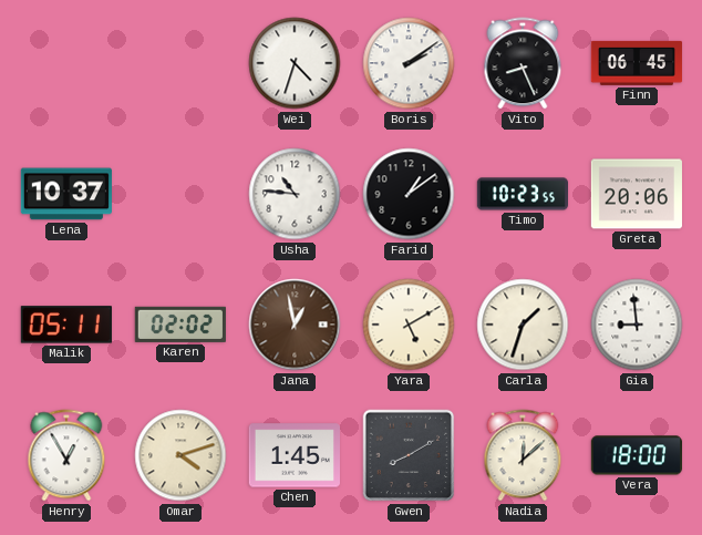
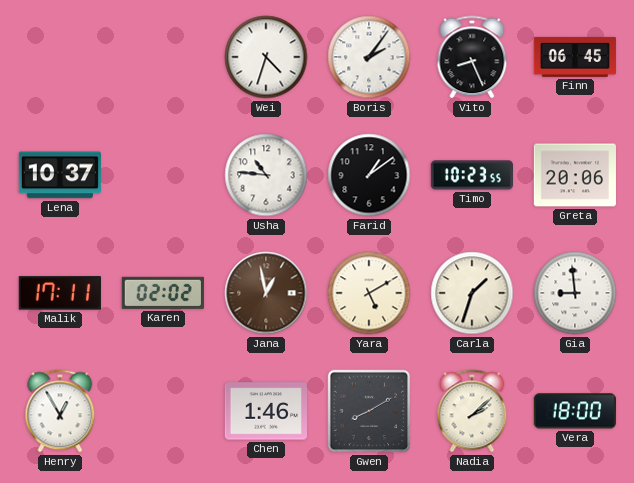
Boris: 2:09 -> 2:06 (369, 57)
Malik: 05:11 -> 17:11 (60, 293)
Omar: 4:12 -> none (180, 455)
Chen: 1:45 -> 1:46 (266, 411)
Nadia: 12:08 -> 2:08 (472, 411)
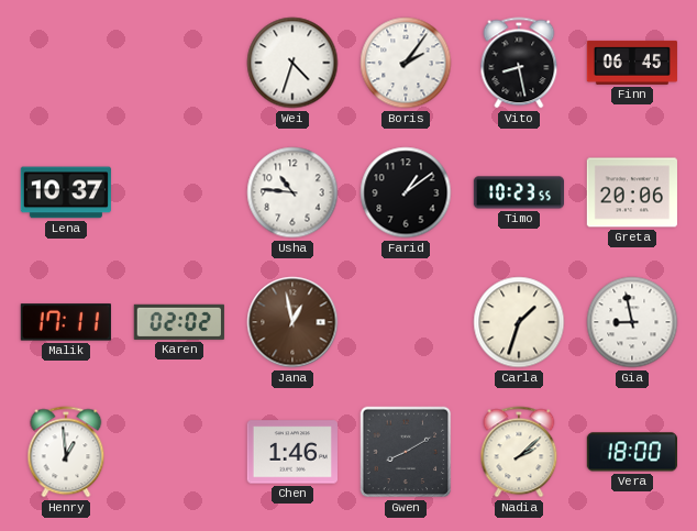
Vito: 8:26 -> 8:28 (519, 63)
Yara: 5:10 -> none (369, 293)
Gia: 8:59 -> 8:58 (632, 322)
Henry: 12:55 -> 12:59 (66, 452)
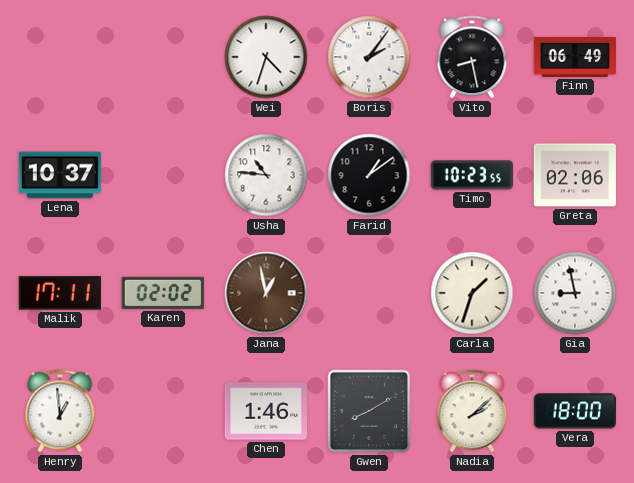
Finn: 06:45 -> 06:49 (575, 57)
Greta: 20:06 -> 02:06 (575, 175)
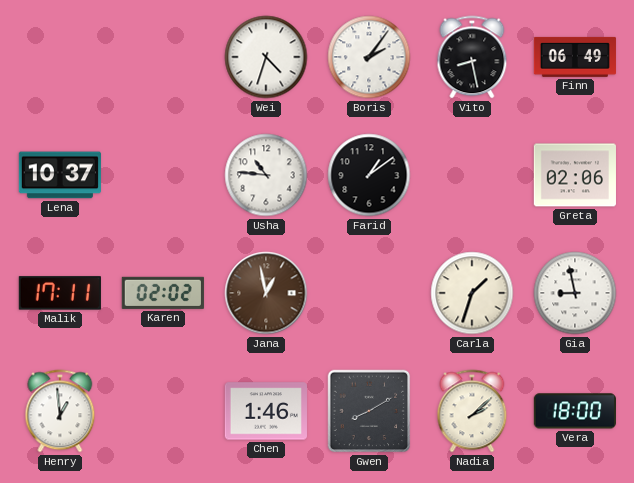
Timo: 10:23 -> none (471, 175)
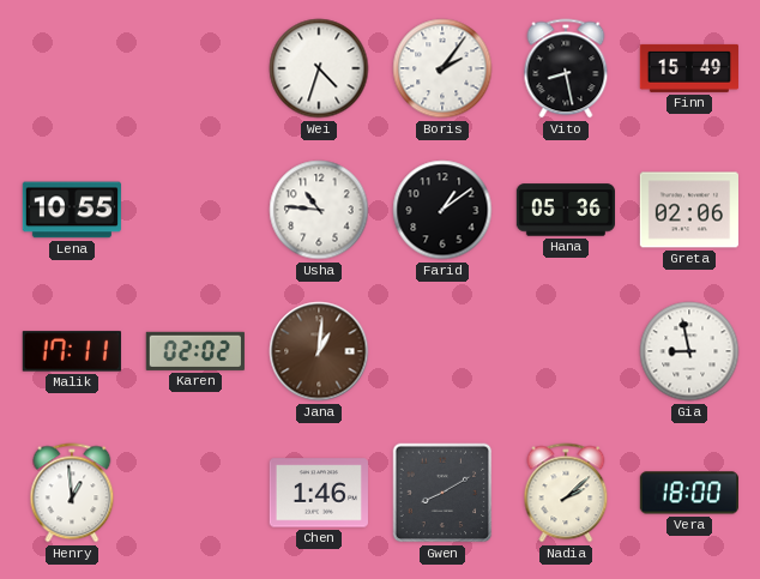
Finn: 06:49 -> 15:49 (689, 68)
Lena: 10:37 -> 10:55 (72, 210)
Hana: none -> 05:36 (565, 210)
Jana: 12:58 -> 1:01 (319, 351)
Carla: 1:33 -> none (472, 293)
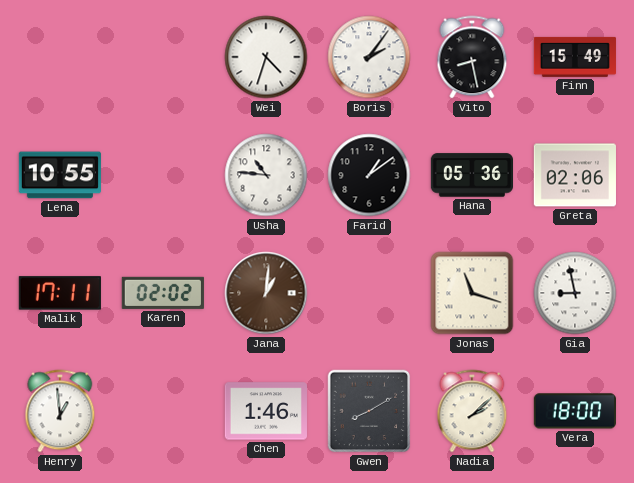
Jonas: none -> 11:18 (472, 293)
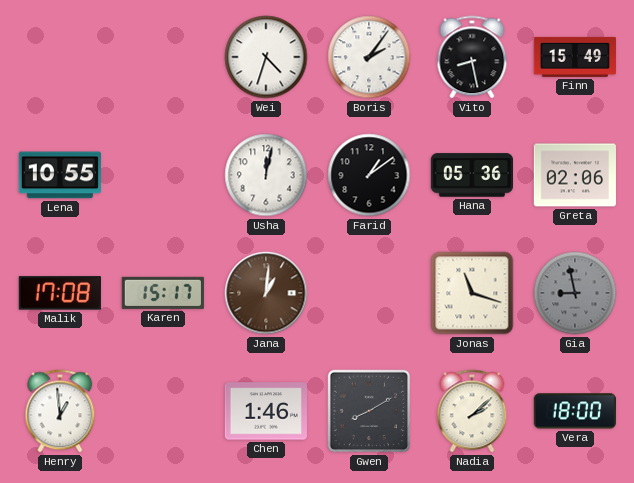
Usha: 10:46 -> 12:02 (266, 175)
Malik: 17:11 -> 17:08 (60, 293)
Karen: 02:02 -> 15:17 (163, 293)
Gia dial: white -> grey (575, 293)
